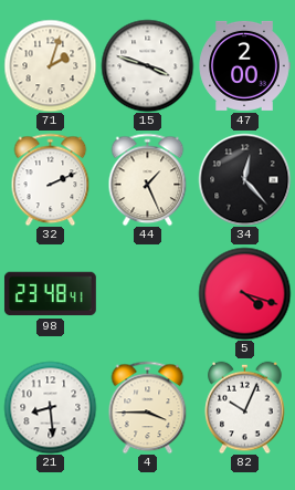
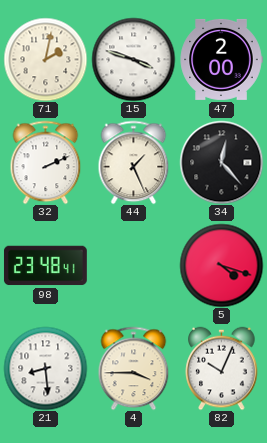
71: 2:03 -> 2:02 (45, 59)
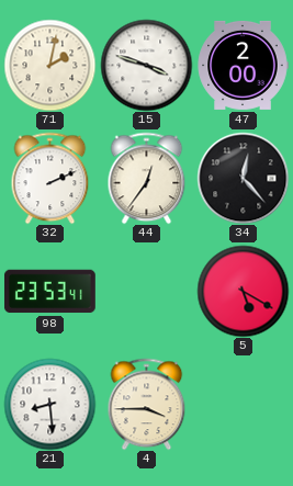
44: 1:26 -> 12:36 (147, 178)
98: 23:48 -> 23:53 (49, 292)
5: 4:18 -> 5:20 (243, 291)
82: 10:04 -> none (222, 368)
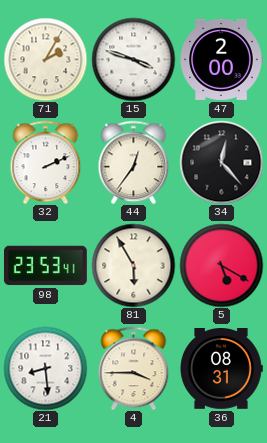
71: 2:02 -> 2:05 (45, 59)
81: none -> 5:55 (133, 265)
36: none -> 08:31 (221, 369)
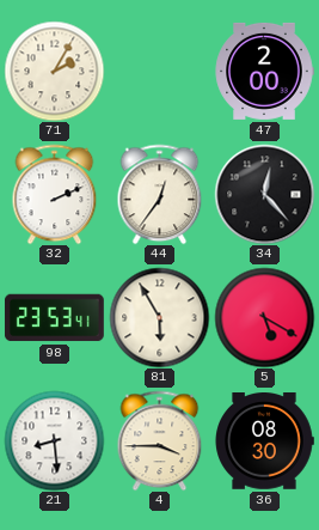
15: 3:48 -> none (133, 59)
36: 08:31 -> 08:30 (264, 441)
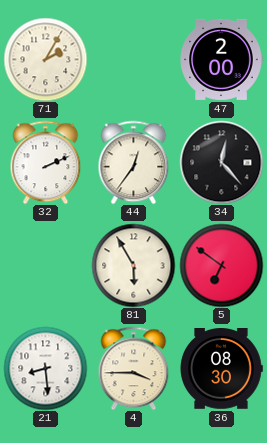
98: 23:53 -> none (54, 318)
5: 5:20 -> 6:51 (221, 265)
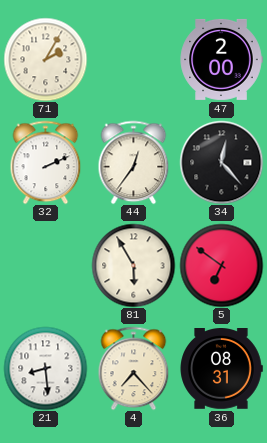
4: 3:45 -> 7:23 (134, 368)
36: 08:30 -> 08:31 (221, 369)
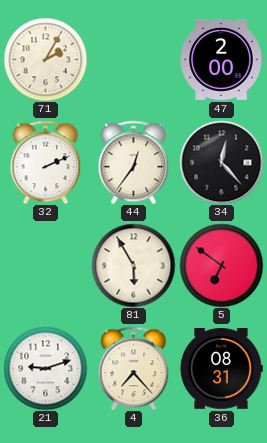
21: 8:29 -> 9:12 (45, 368)
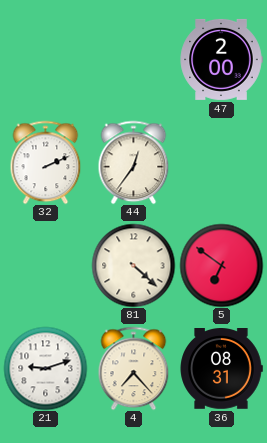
71: 2:05 -> none (45, 59)
34: 12:23 -> none (221, 162)
81: 5:55 -> 4:22 (133, 265)
